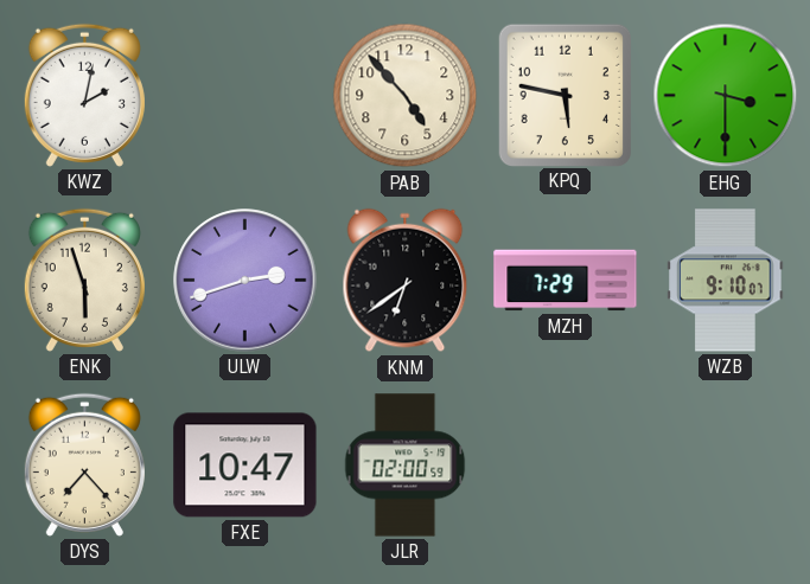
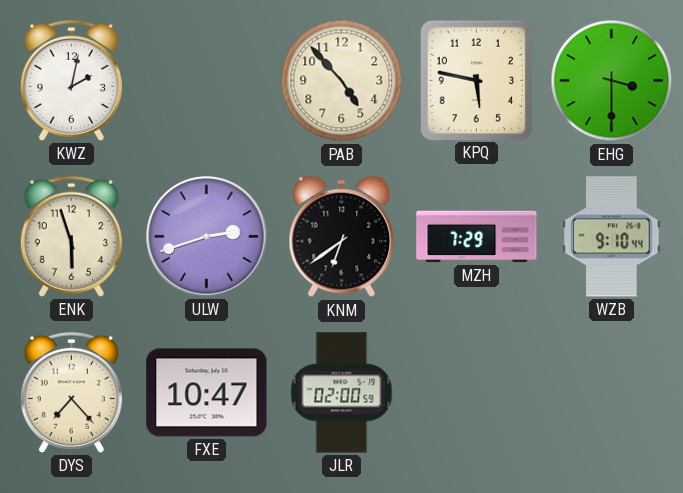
WZB: 9:10:07 -> 9:10:44 (612, 237)
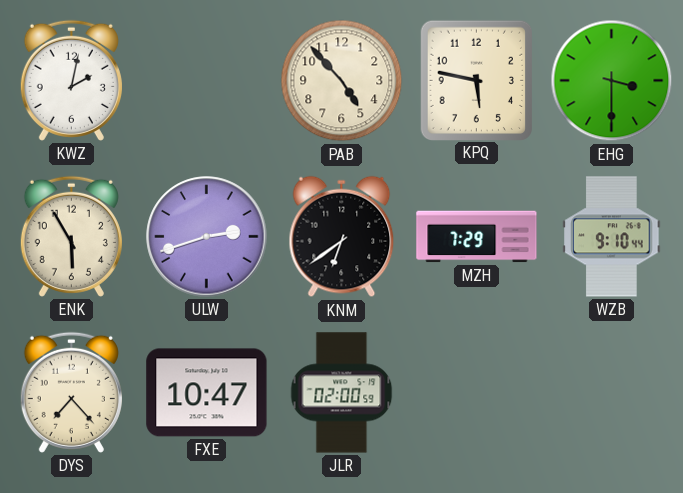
ENK: 5:57 -> 5:55 (71, 236)
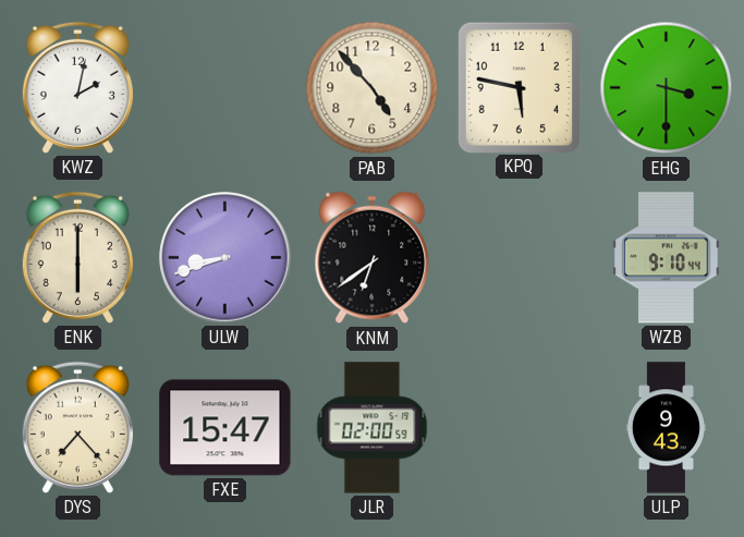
ENK: 5:55 -> 6:00 (77, 257)
ULW: 2:42 -> 8:42 (225, 258)
MZH: 7:29 -> none (477, 237)
FXE: 10:47 -> 15:47 (225, 428)
ULP: none -> 9:43 (666, 428)
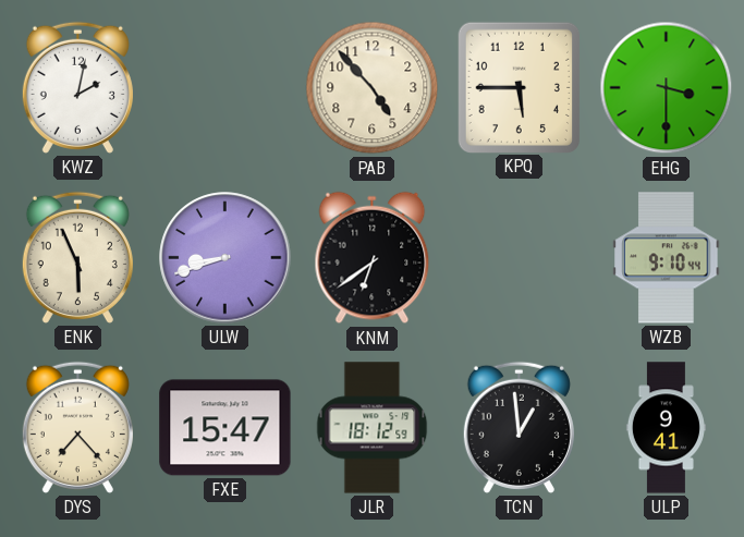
KPQ: 5:47 -> 5:45 (519, 87)
ENK: 6:00 -> 5:56 (77, 257)
JLR: 02:00 -> 18:12 (373, 428)
TCN: none -> 12:59 (519, 427)
ULP: 9:43 -> 9:41 (666, 428)
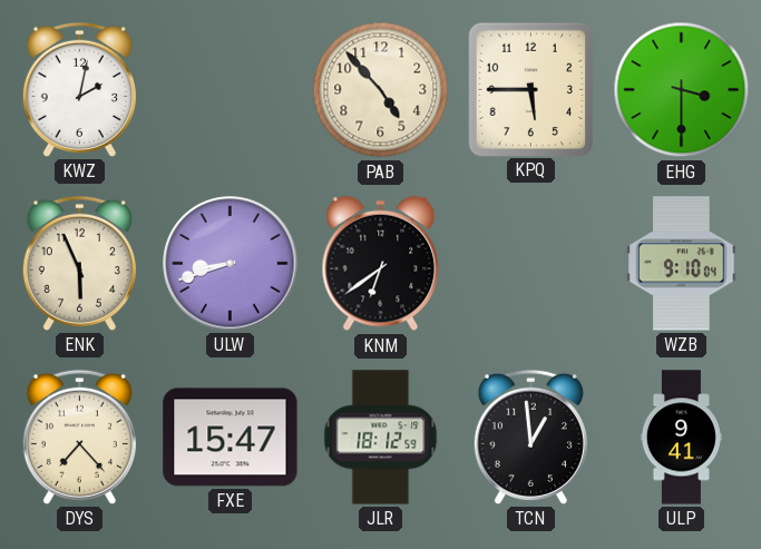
WZB: 9:10:44 -> 9:10:04 (682, 264)
